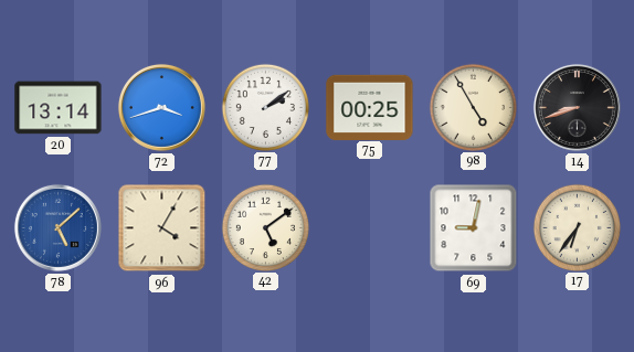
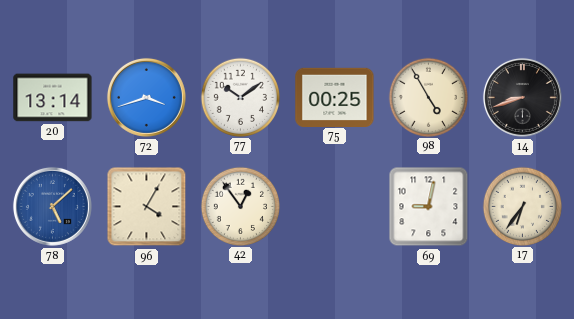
77: 2:09 -> 10:09 (240, 97)
42: 5:09 -> 12:54 (240, 206)
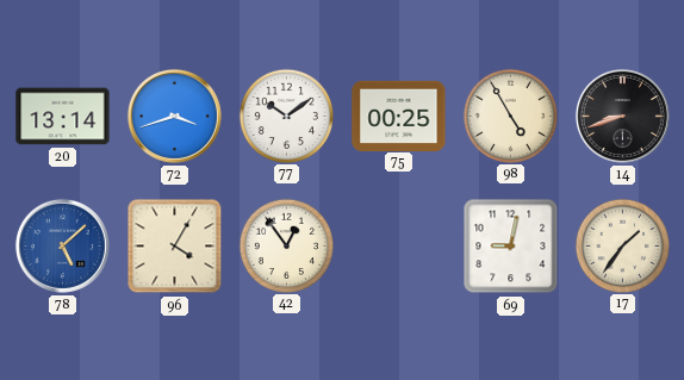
17: 6:36 -> 1:36 (622, 245)
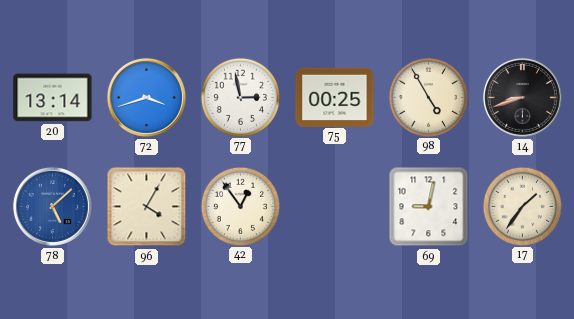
77: 10:09 -> 2:58 (240, 97)
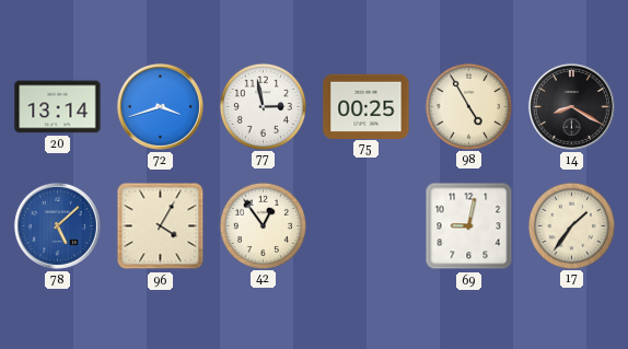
14: 8:42 -> 8:20 (571, 106)
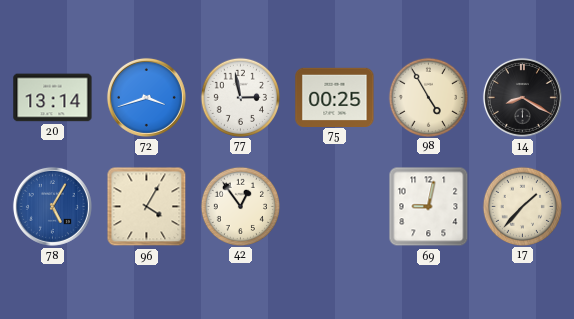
78: 5:08 -> 5:05 (52, 206)
17: 1:36 -> 1:37 (522, 206)
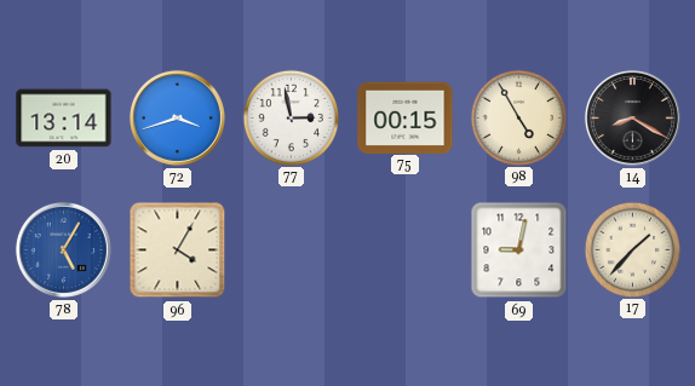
75: 00:25 -> 00:15 (406, 117)
42: 12:54 -> none (240, 206)
